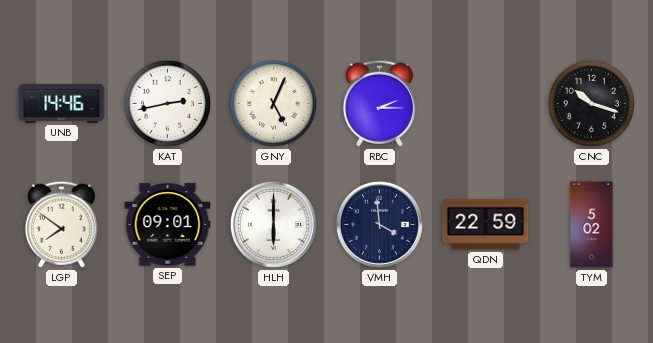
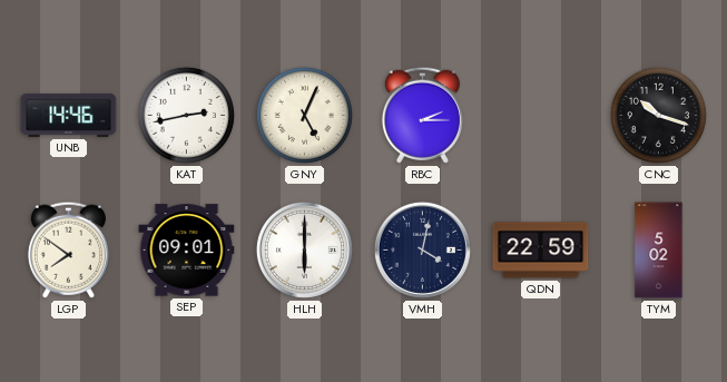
VMH: 3:59 -> 4:02 (422, 249)
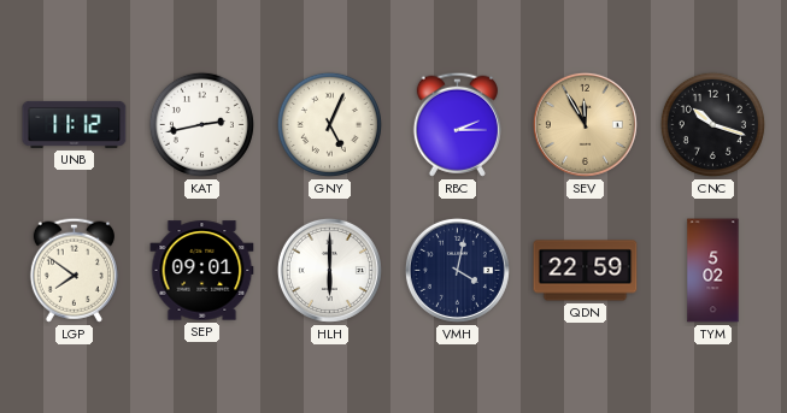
UNB: 14:46 -> 11:12 (75, 124)
SEV: none -> 11:55 (585, 124)
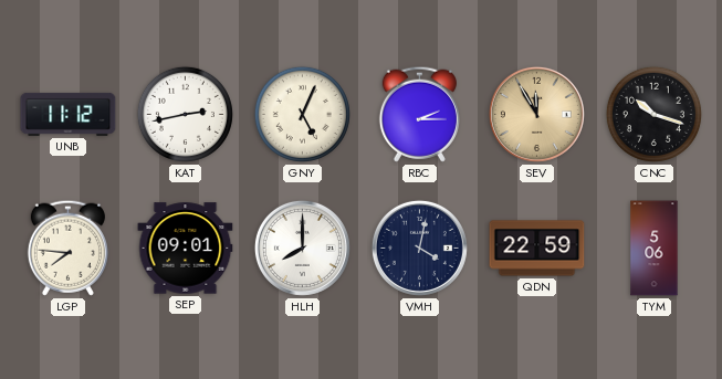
LGP: 7:51 -> 7:46 (67, 248)
HLH: 6:00 -> 8:00 (302, 248)
TYM: 5:02 -> 5:06 (655, 249)
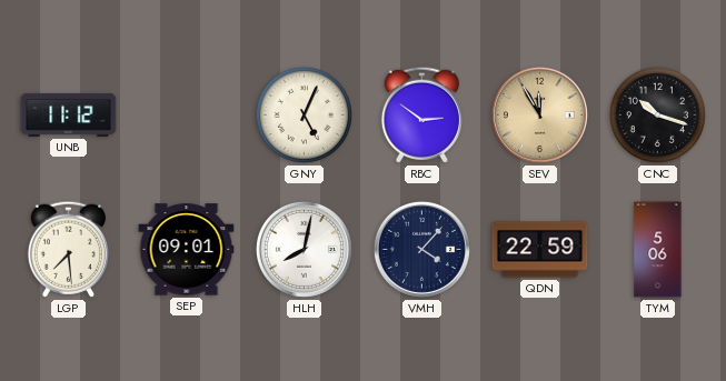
KAT: 2:43 -> none (185, 114)
RBC: 2:15 -> 2:51 (421, 114)
LGP: 7:46 -> 7:29 (68, 249)
HLH: 8:00 -> 8:02 (304, 249)
VMH: 4:02 -> 4:07 (421, 249)
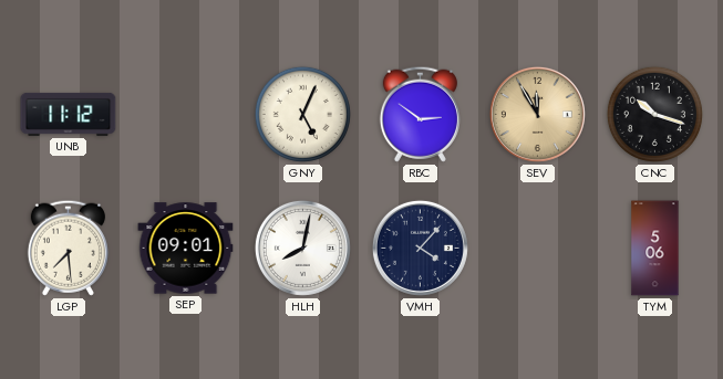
QDN: 22:59 -> none (540, 250)
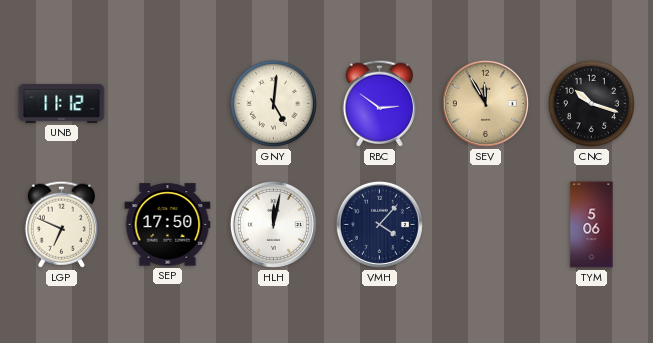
GNY: 5:04 -> 5:01 (273, 103)
LGP: 7:29 -> 6:49 (61, 224)
SEP: 09:01 -> 17:50 (168, 225)
HLH: 8:02 -> 12:02 (273, 224)
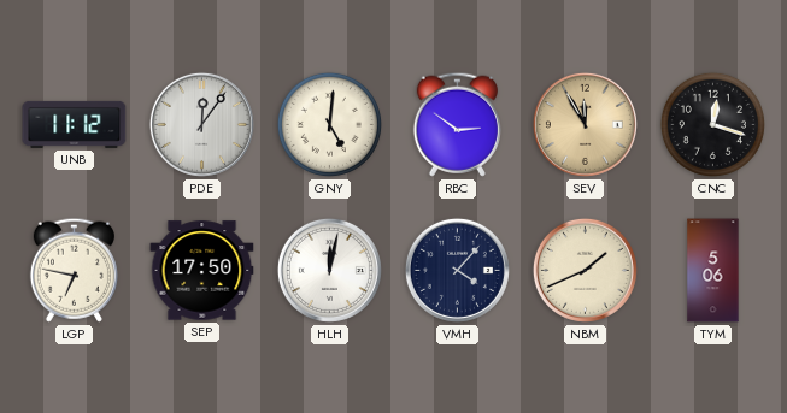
PDE: none -> 12:06 (201, 124)
CNC: 10:18 -> 12:18 (712, 124)
LGP: 6:49 -> 6:47 (74, 270)
NBM: none -> 1:41 (585, 270)
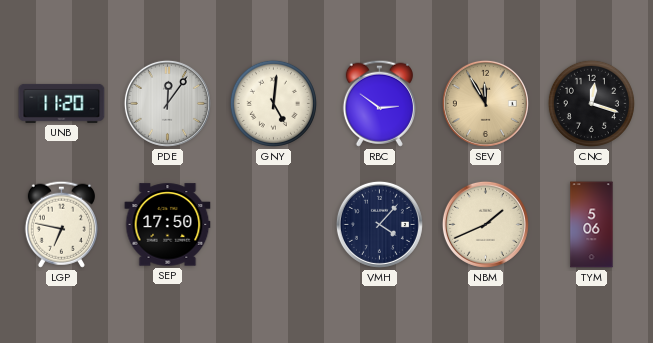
UNB: 11:12 -> 11:20 (62, 103)
HLH: 12:02 -> none (329, 270)
